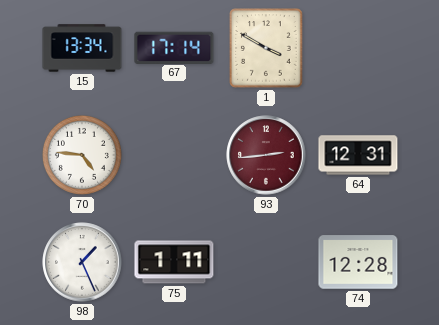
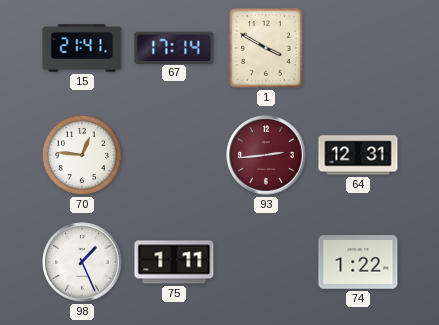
15: 13:34 -> 21:41 (82, 48)
70: 4:46 -> 12:46 (82, 155)
74: 12:28 -> 1:22 (358, 262)
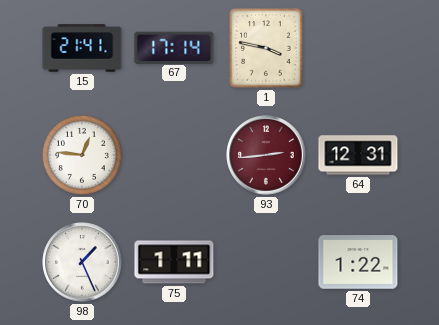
1: 3:50 -> 3:47 (266, 48)
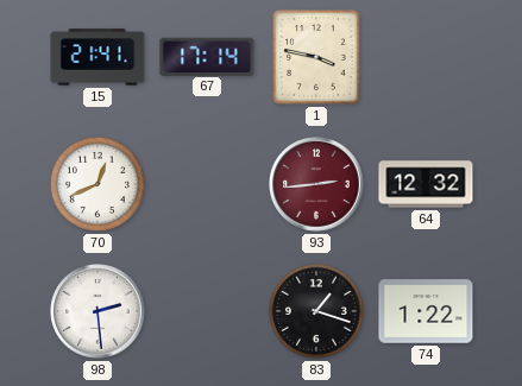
70: 12:46 -> 12:41 (98, 184)
64: 12:31 -> 12:32 (426, 184)
98: 1:26 -> 2:29 (98, 311)
75: 1:11 -> none (174, 262)
83: none -> 1:18 (316, 311)
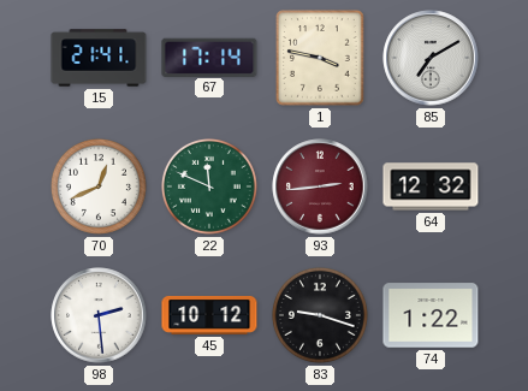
85: none -> 7:10 (431, 58)
22: none -> 11:49 (209, 186)
45: none -> 10:12 (209, 315)
83: 1:18 -> 9:18 (320, 315)
